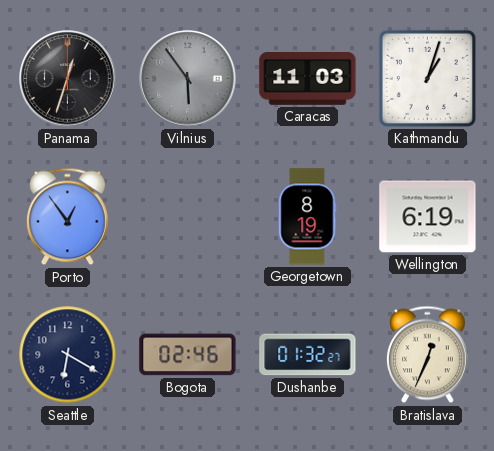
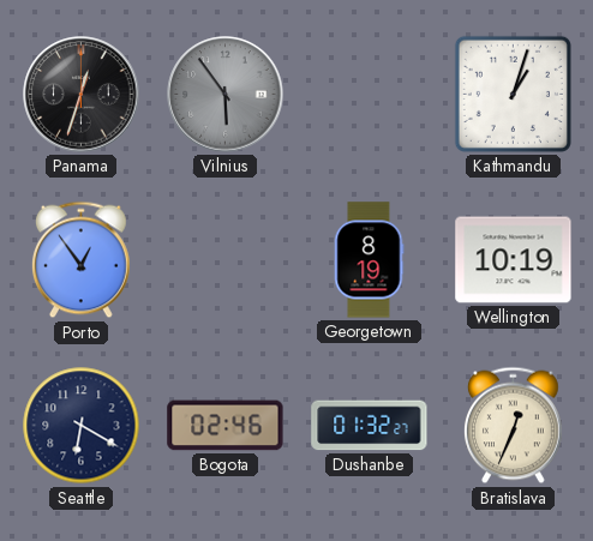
Caracas: 11:03 -> none (308, 79)
Wellington: 6:19 -> 10:19 (514, 260)
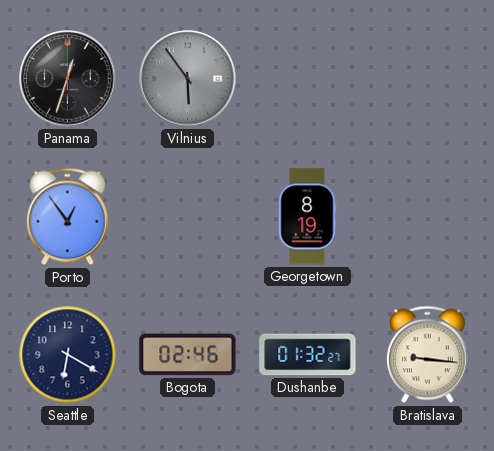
Kathmandu: 1:03 -> none (513, 94)
Wellington: 10:19 -> none (514, 260)
Bratislava: 12:34 -> 9:16 (427, 355)
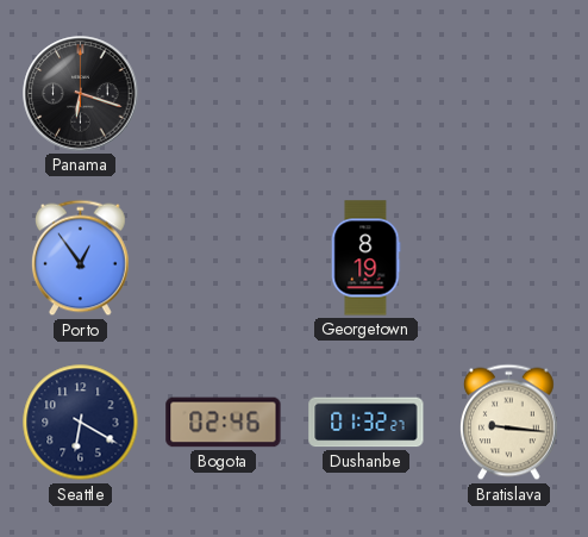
Panama: 12:33 -> 6:18 (81, 94)
Vilnius: 5:54 -> none (188, 79)
